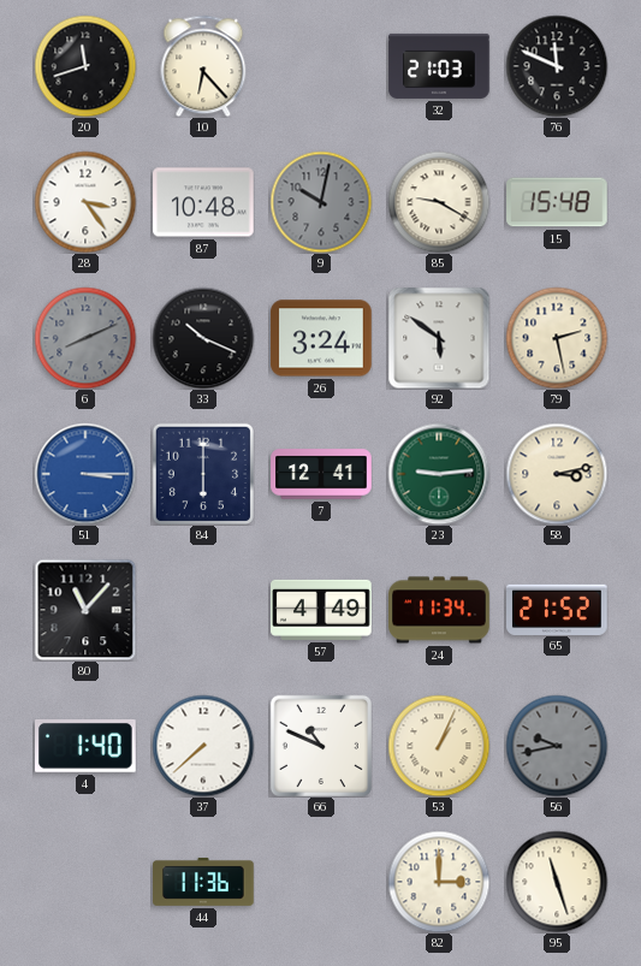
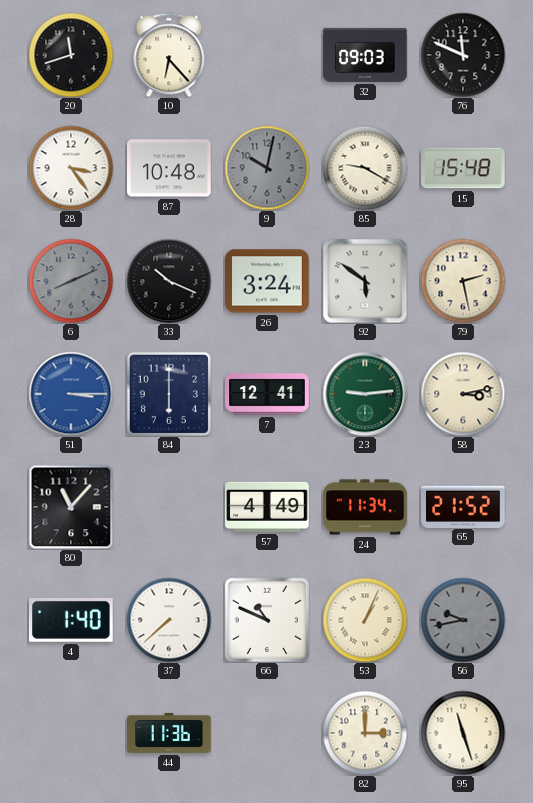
32: 21:03 -> 09:03 (365, 55)
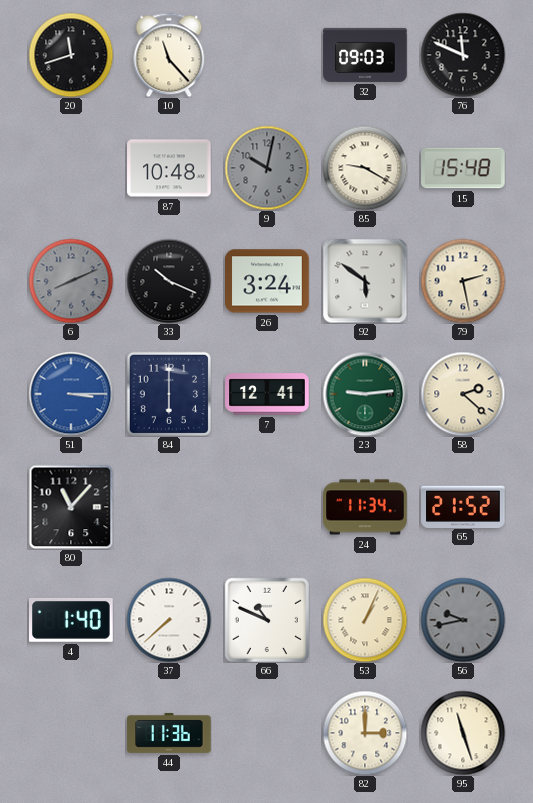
10: 6:23 -> 11:23 (169, 55)
28: 3:24 -> none (71, 168)
58: 3:13 -> 2:22 (463, 394)
57: 4:49 -> none (267, 507)
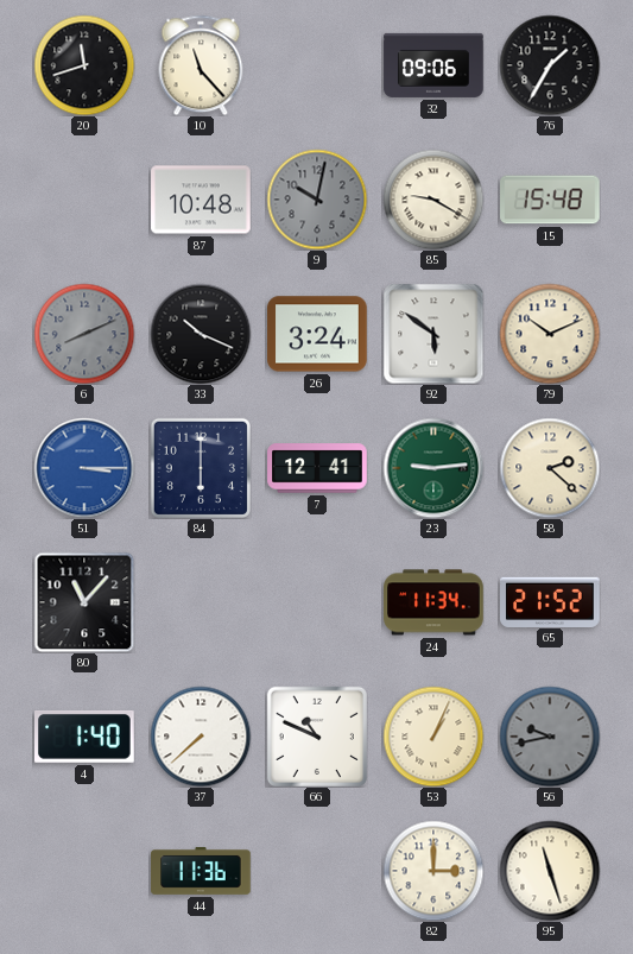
32: 09:03 -> 09:06 (433, 65)
76: 11:49 -> 1:35 (550, 65)
79: 2:28 -> 10:11 (550, 334)
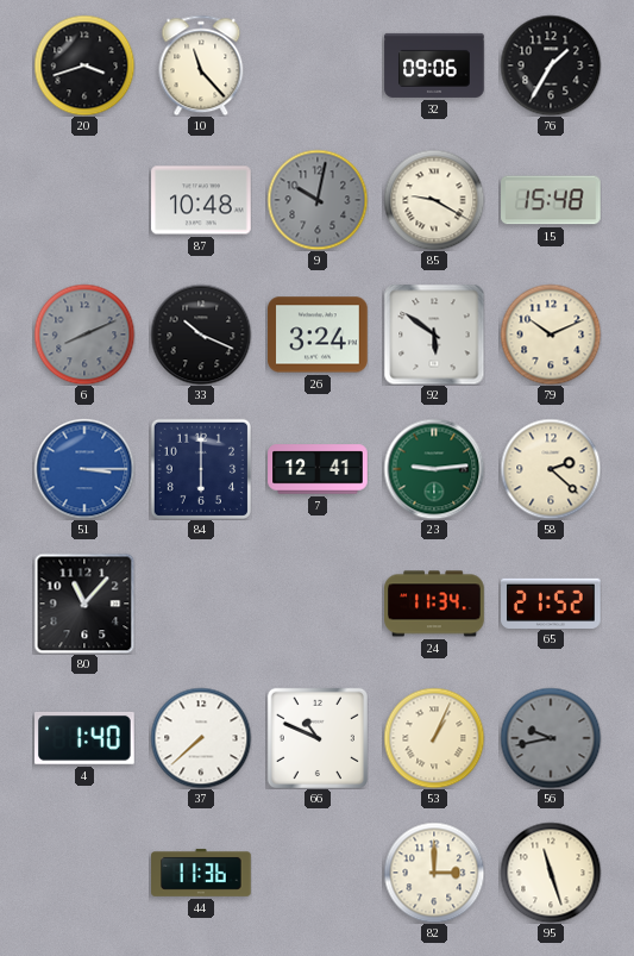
20: 11:42 -> 3:42 (84, 65)
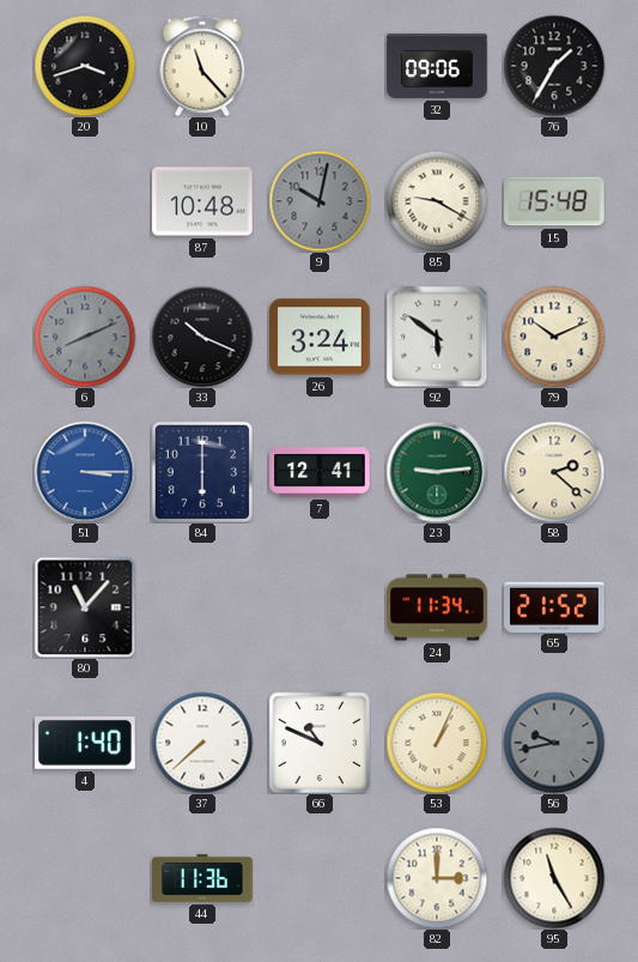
95: 11:27 -> 11:25 (554, 878)
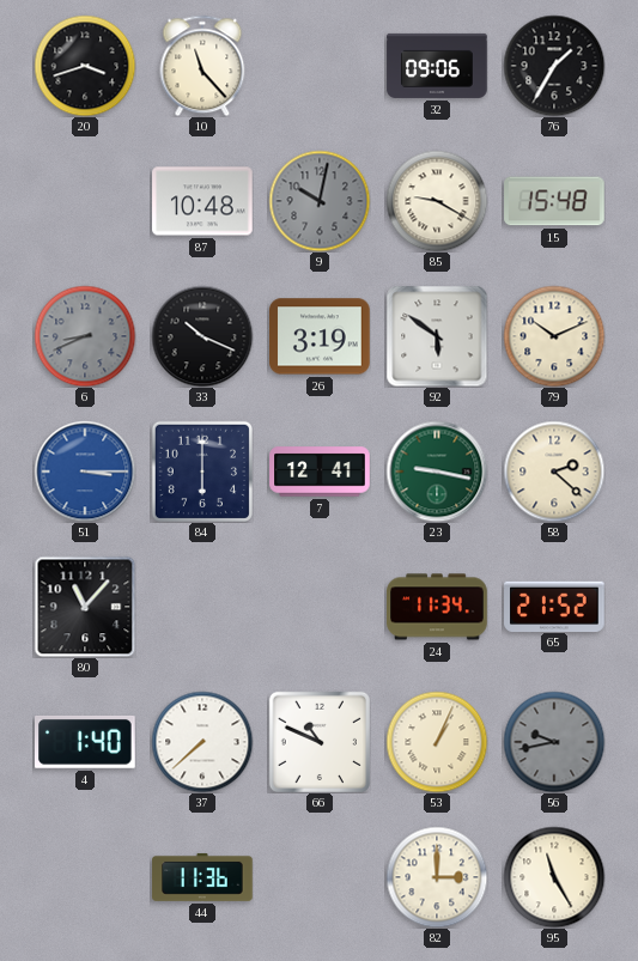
6: 8:11 -> 8:41 (85, 336)
26: 3:24 -> 3:19 (320, 336)
23: 9:14 -> 9:17 (437, 472)
